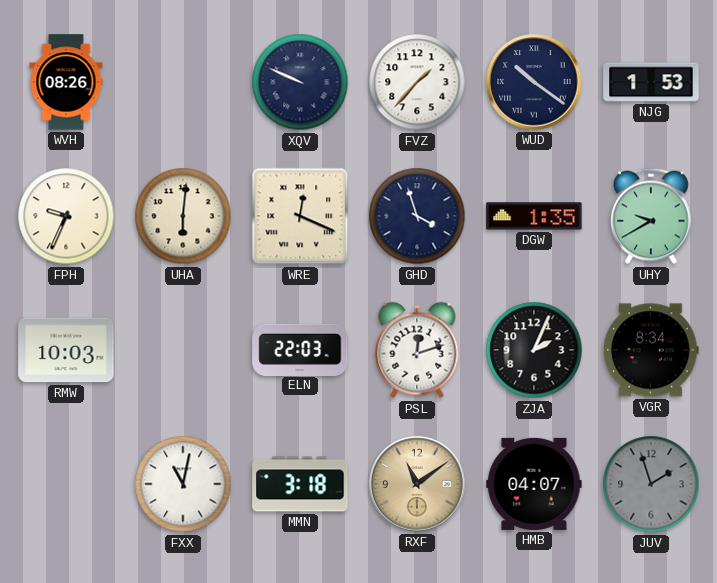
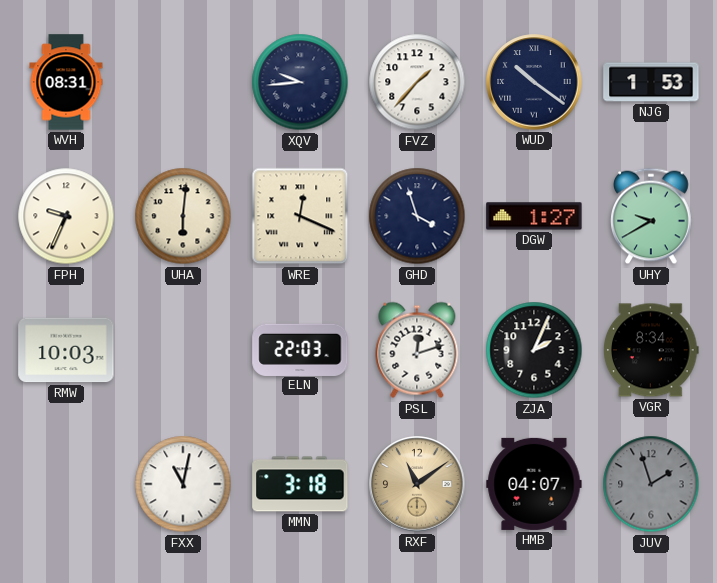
WVH: 08:26 -> 08:31 (66, 82)
XQV: 9:49 -> 9:44 (300, 82)
DGW: 1:35 -> 1:27 (534, 216)
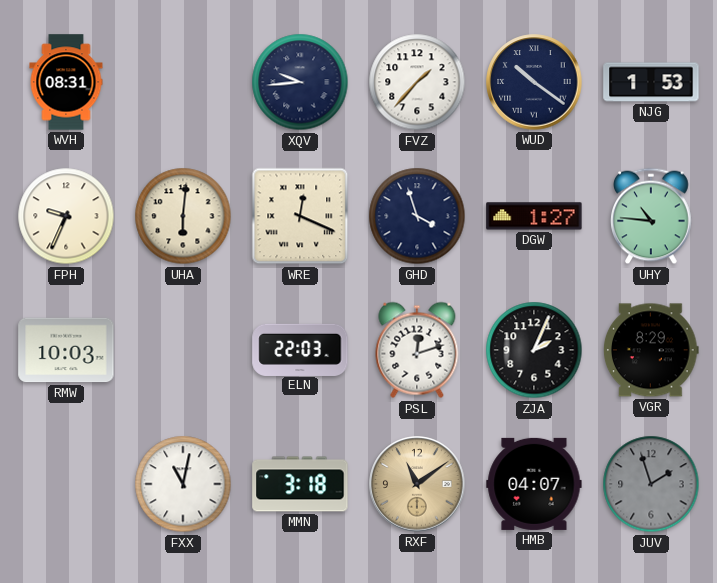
UHY: 9:40 -> 10:46 (652, 216)
VGR: 8:34 -> 8:29 (652, 350)
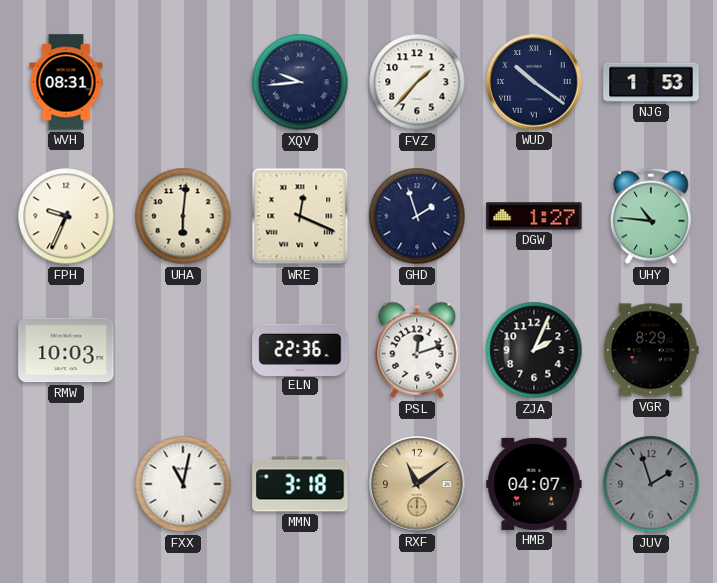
GHD: 3:57 -> 1:57 (417, 216)
ELN: 22:03 -> 22:36 (300, 349)
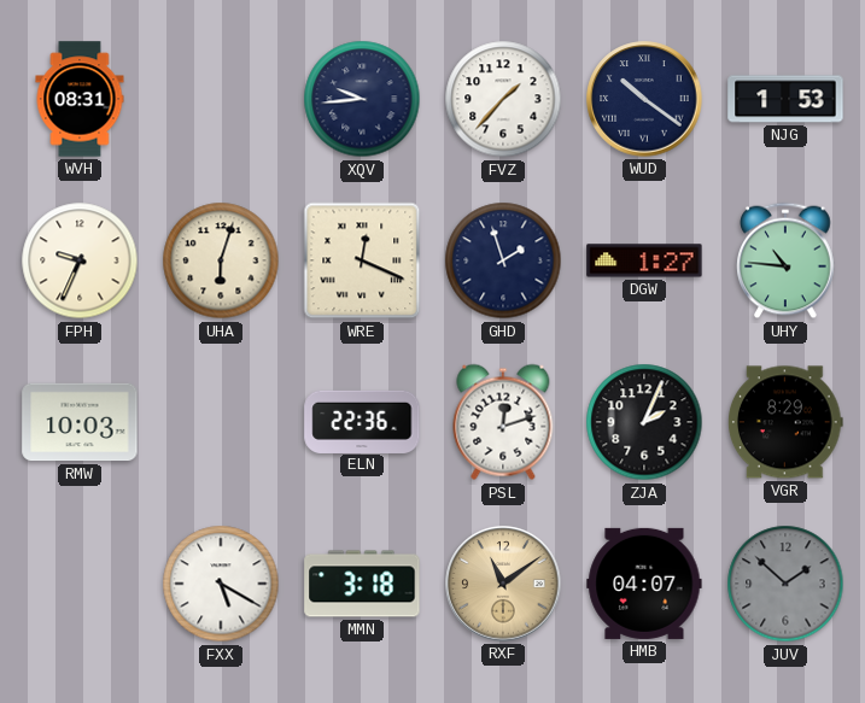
UHA: 6:01 -> 6:03 (221, 260)
FXX: 11:02 -> 5:20 (221, 584)
JUV: 1:57 -> 1:52 (785, 584)
